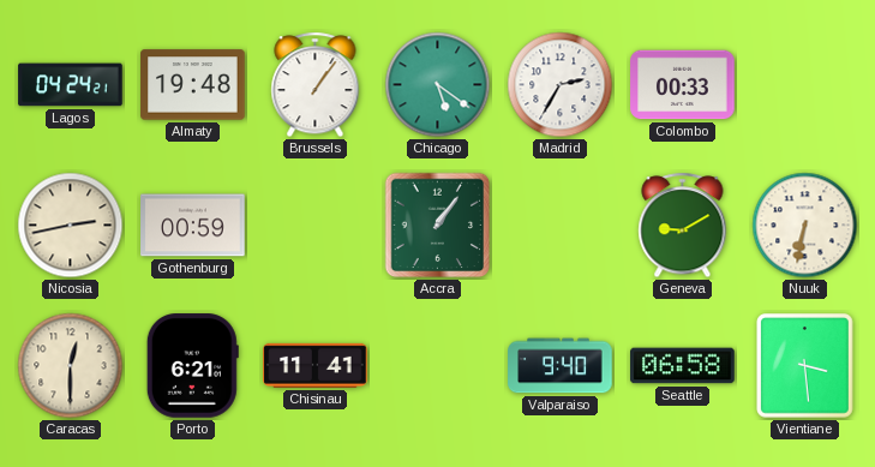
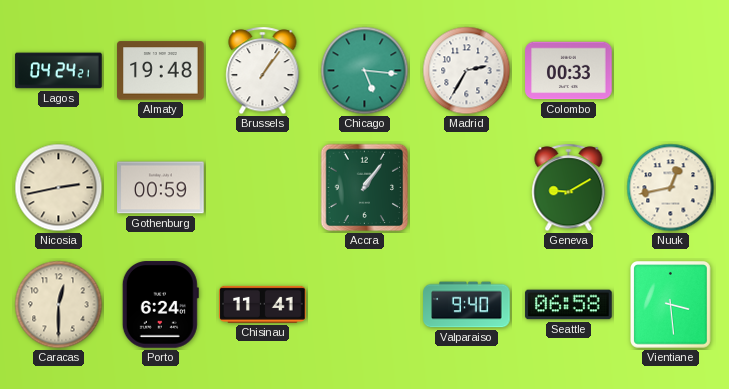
Chicago: 5:21 -> 5:16 (365, 71)
Nuuk: 6:32 -> 12:43 (671, 188)
Porto: 6:21 -> 6:24 (160, 305)
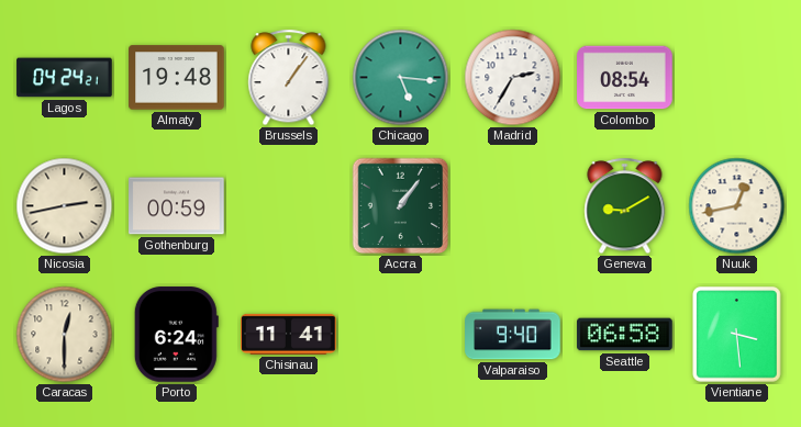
Colombo: 00:33 -> 08:54 (625, 78)
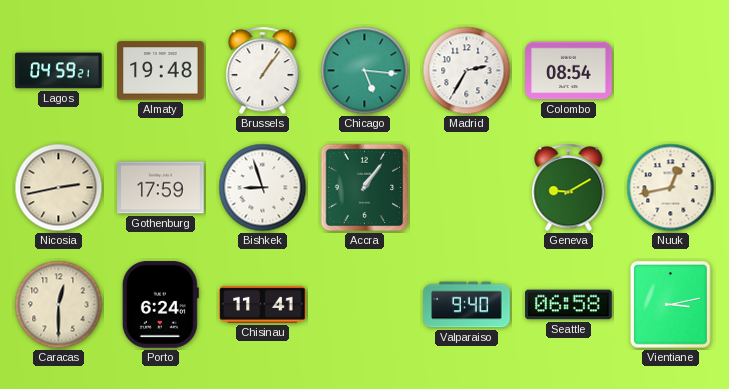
Lagos: 04:24 -> 04:59 (59, 71)
Gothenburg: 00:59 -> 17:59 (161, 188)
Bishkek: none -> 8:57 (263, 188)
Vientiane: 3:29 -> 3:13 (671, 305)
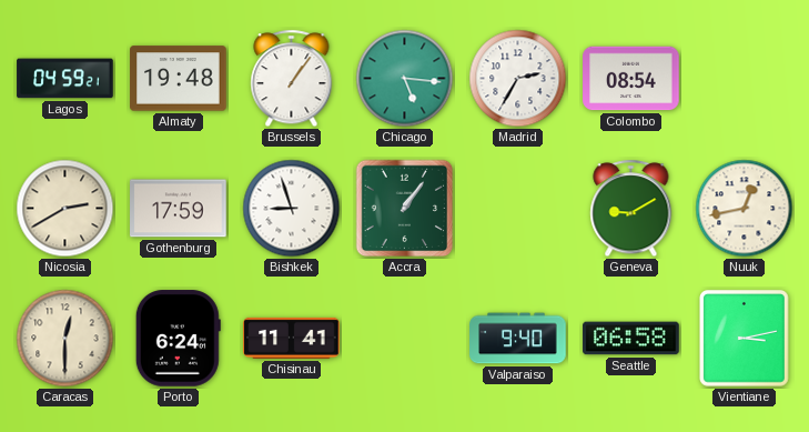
Nicosia: 2:43 -> 2:40 (65, 209)
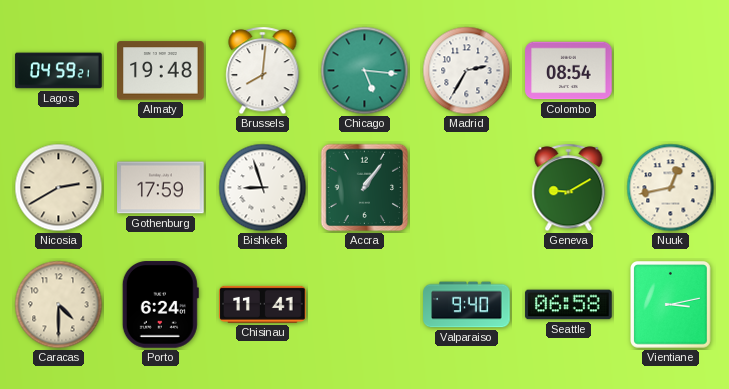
Brussels: 1:06 -> 8:01 (263, 71)
Caracas: 12:30 -> 4:30 (59, 305)
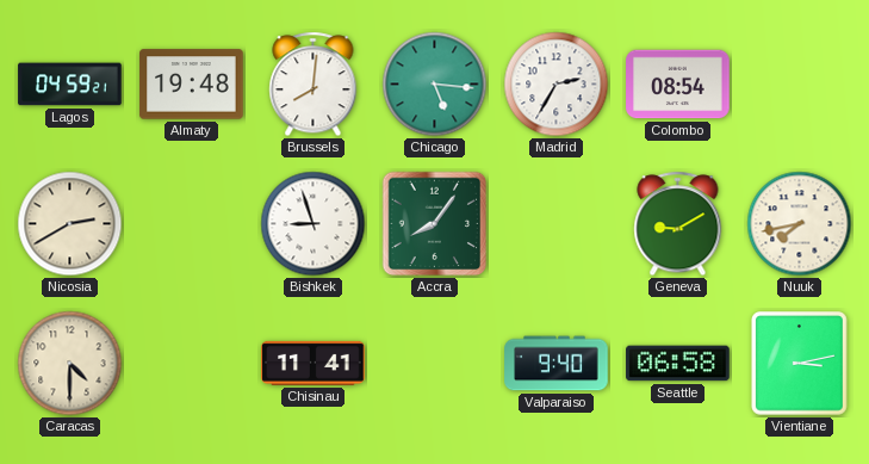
Gothenburg: 17:59 -> none (161, 188)
Accra: 1:06 -> 8:06 (435, 224)
Nuuk: 12:43 -> 7:43 (800, 224)
Porto: 6:24 -> none (160, 305)
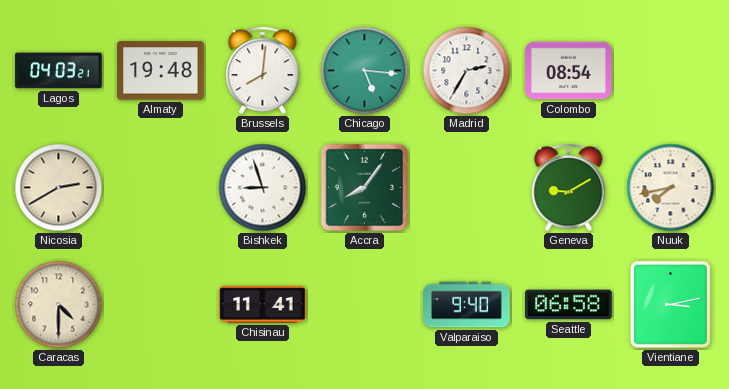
Lagos: 04:59 -> 04:03 (59, 71)
